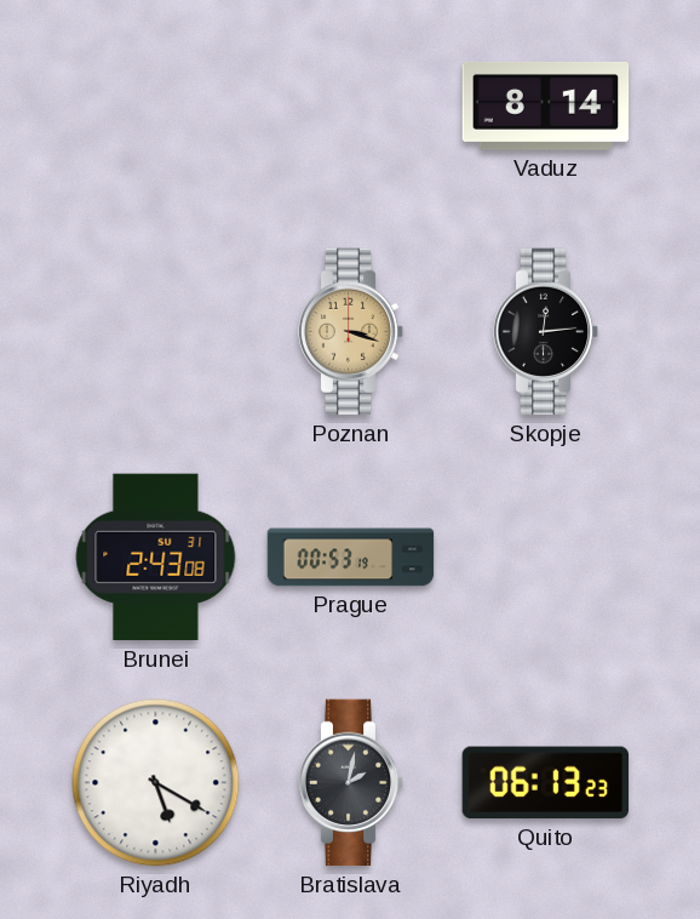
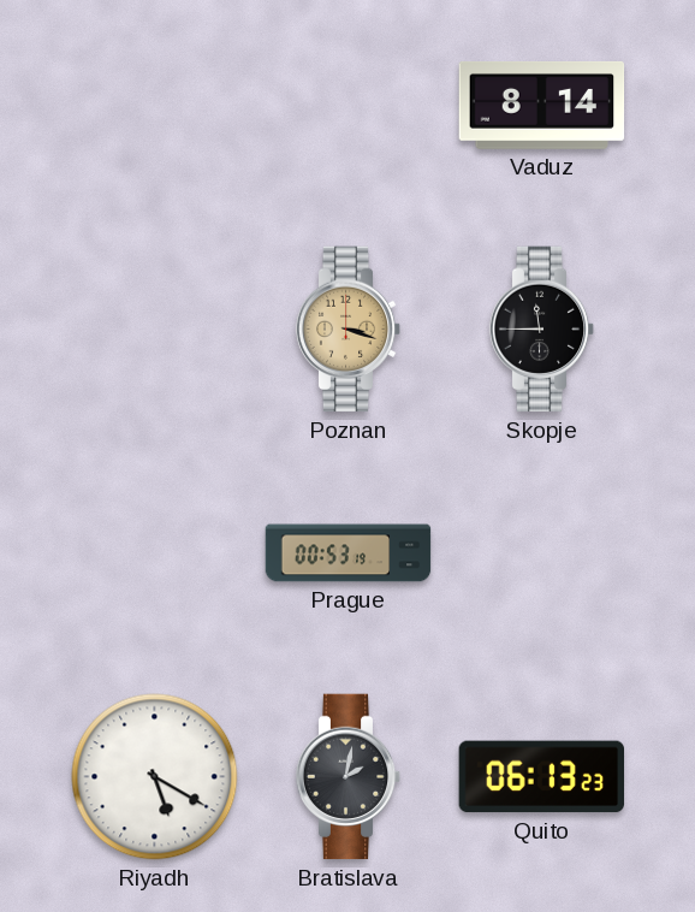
Skopje: 12:14 -> 11:45 (542, 330)
Brunei: 2:43 -> none (156, 558)
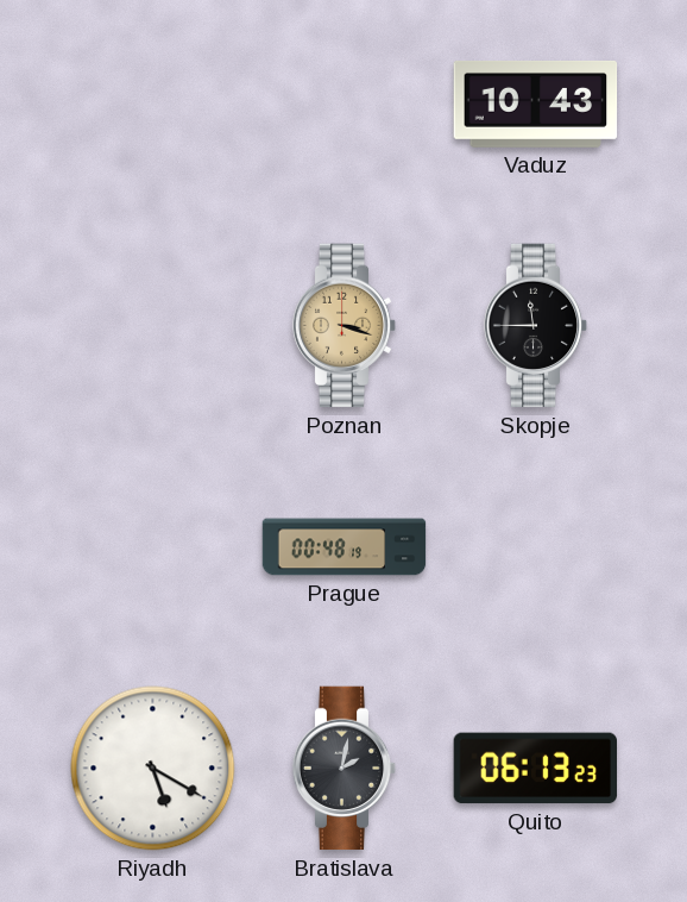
Vaduz: 8:14 -> 10:43 (536, 105)
Prague: 00:53 -> 00:48 (345, 547)
